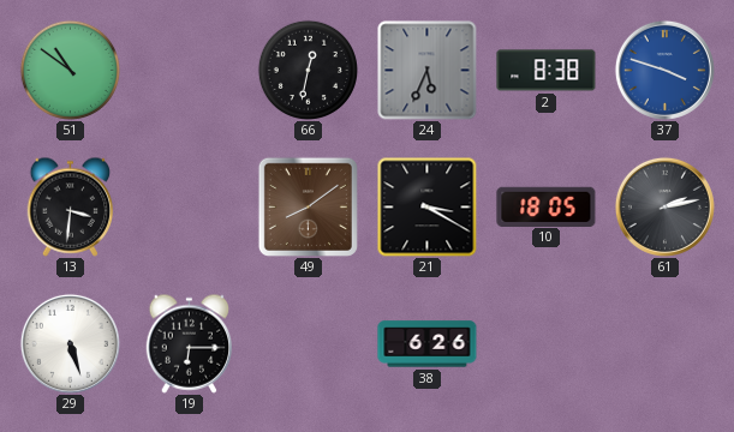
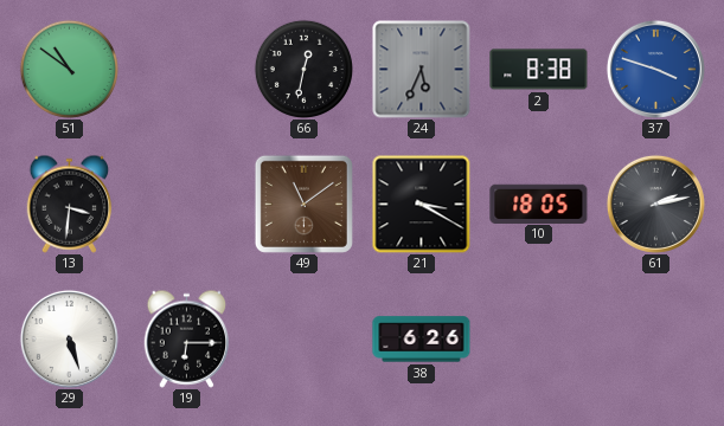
49: 8:09 -> 11:09 (303, 204)
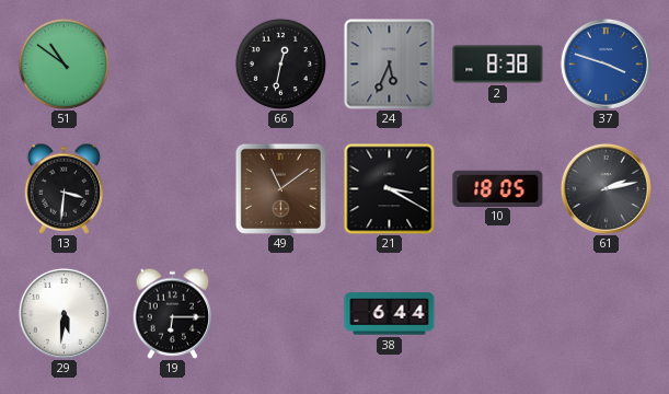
29: 5:27 -> 5:31 (64, 313)
38: 6:26 -> 6:44 (390, 314)
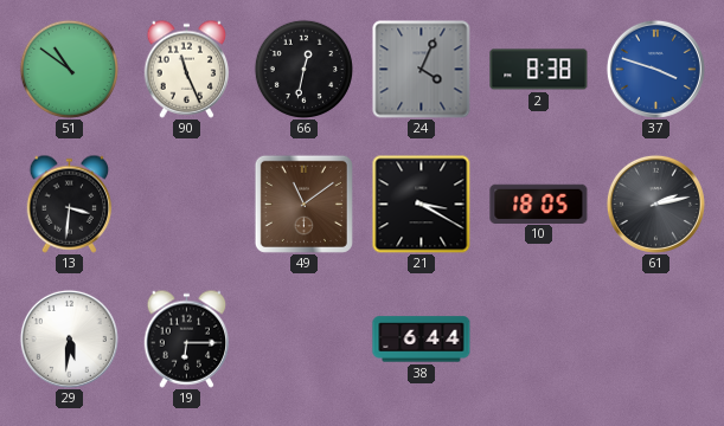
90: none -> 11:26 (187, 69)
24: 5:34 -> 4:04 (422, 70)
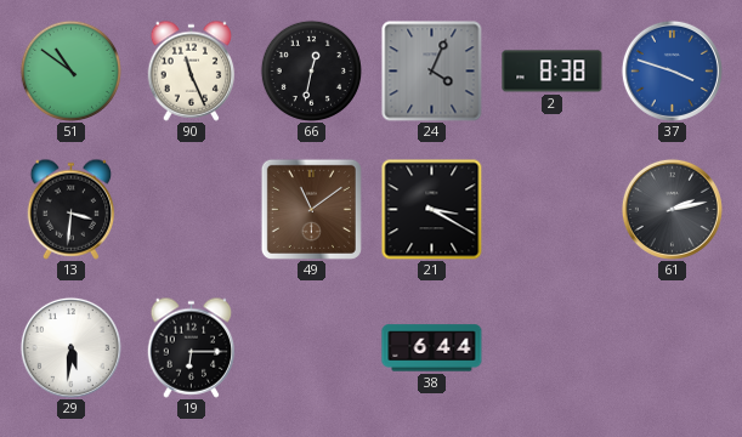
10: 18:05 -> none (539, 204)
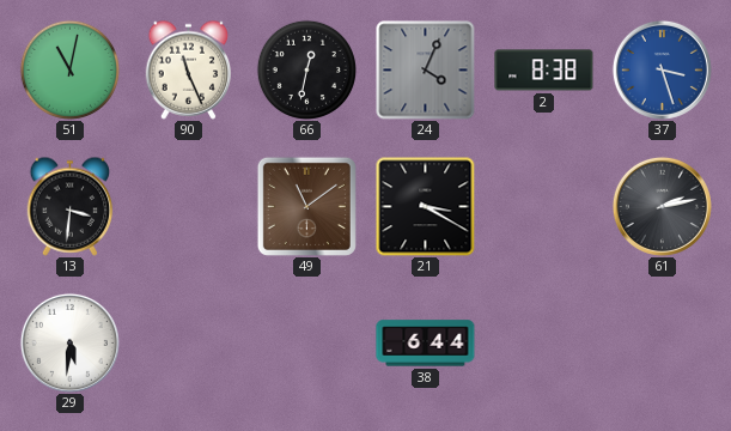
51: 10:51 -> 11:02 (69, 69)
37: 3:48 -> 3:27 (662, 69)
19: 6:15 -> none (192, 347)
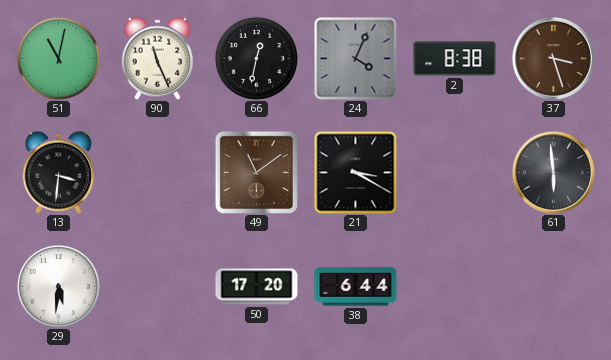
37 dial: blue -> brown (553, 58)
61: 2:13 -> 5:59 (553, 172)
50: none -> 17:20 (257, 287)
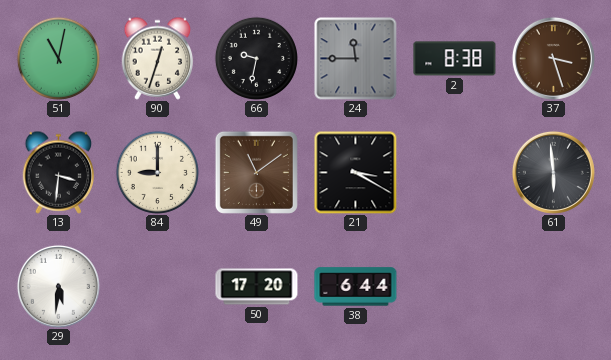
90: 11:26 -> 12:33 (158, 58)
66: 12:32 -> 9:32 (256, 58)
24: 4:04 -> 11:45 (356, 59)
84: none -> 9:00 (157, 172)
